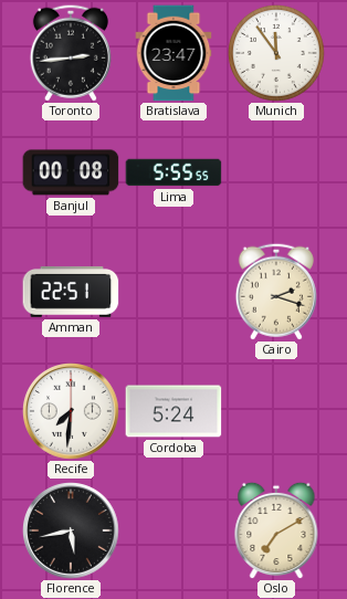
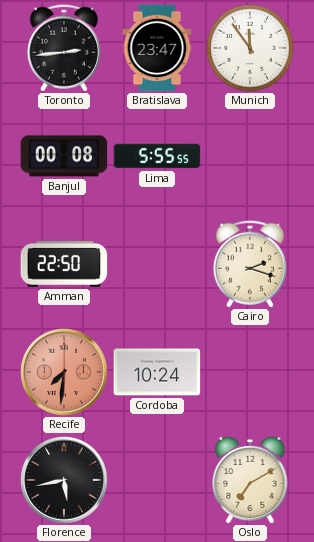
Amman: 22:51 -> 22:50 (64, 264)
Recife dial: white -> salmon (65, 373)
Cordoba: 5:24 -> 10:24 (157, 372)
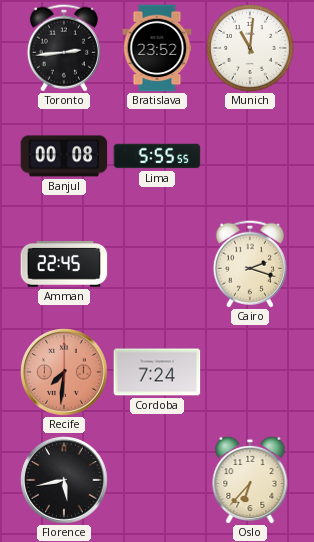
Bratislava: 23:47 -> 23:52 (157, 48)
Munich: 11:54 -> 11:01 (250, 48)
Amman: 22:50 -> 22:45 (64, 264)
Cordoba: 10:24 -> 7:24 (157, 372)
Oslo: 7:10 -> 6:37 (250, 480)
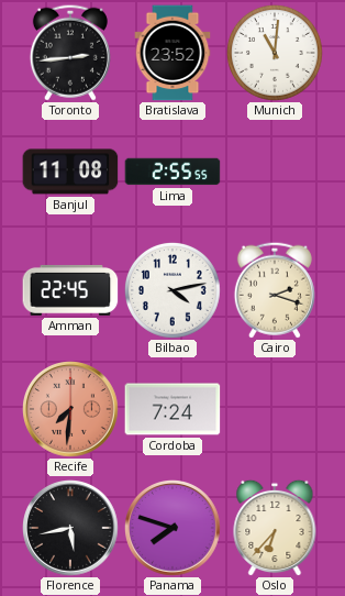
Banjul: 00:08 -> 11:08 (70, 172)
Lima: 5:55 -> 2:55 (172, 172)
Bilbao: none -> 4:13 (172, 290)
Panama: none -> 7:48 (174, 529)
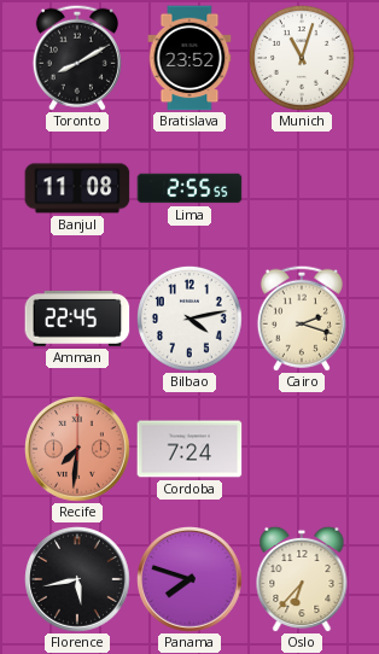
Toronto: 2:44 -> 8:10 (77, 58)
Munich: 11:01 -> 11:03 (302, 58)
